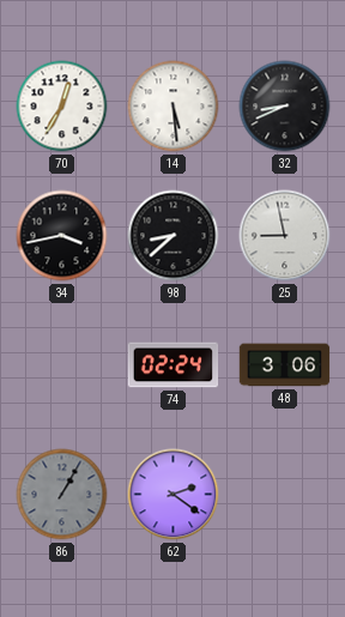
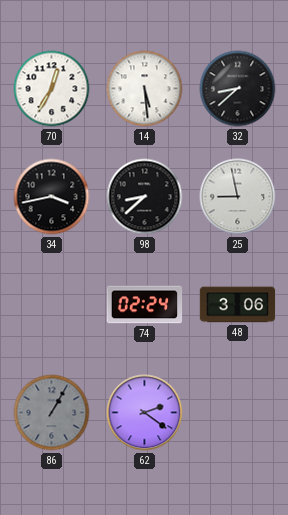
32: 8:41 -> 8:38 (238, 89)
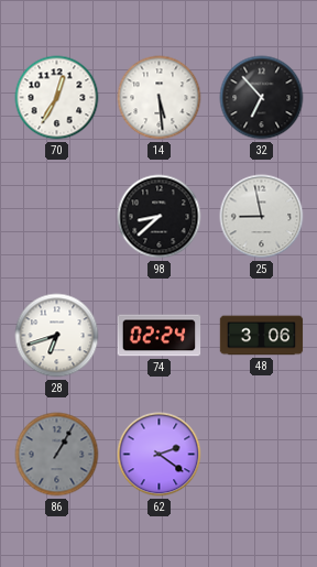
32: 8:38 -> 6:53 (262, 98)
34: 3:43 -> none (52, 197)
28: none -> 6:42 (57, 336)
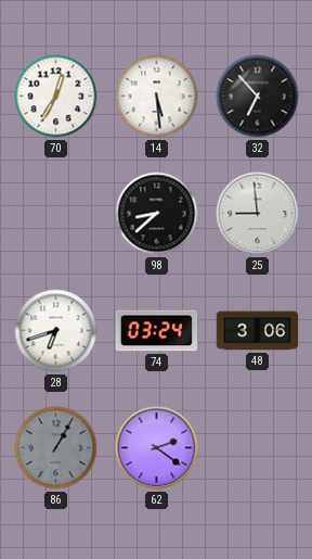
25: 8:58 -> 8:59 (258, 214)
74: 02:24 -> 03:24 (157, 331)
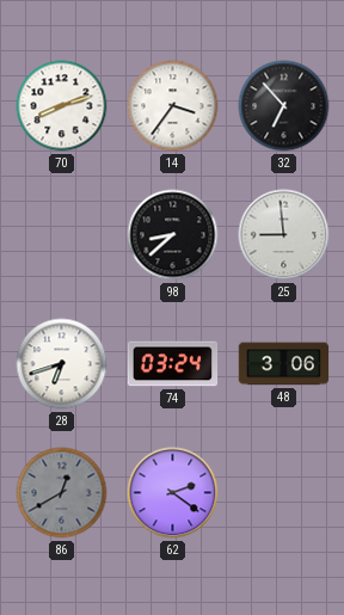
70: 12:35 -> 8:12 (62, 106)
14: 5:29 -> 3:36 (173, 106)
86: 1:05 -> 12:40 (62, 493)
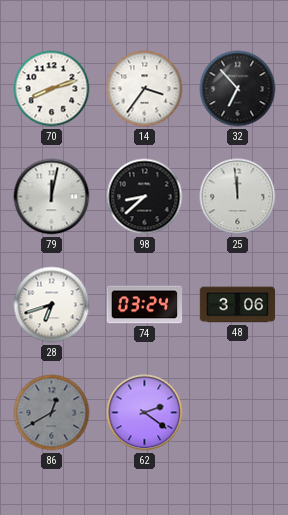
79: none -> 12:02 (52, 197)
25: 8:59 -> 11:59 (238, 197)
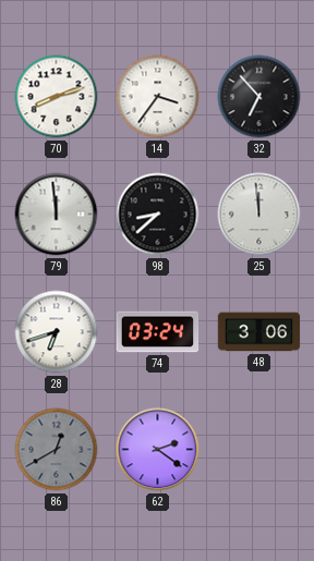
79: 12:02 -> 11:59 (57, 215)
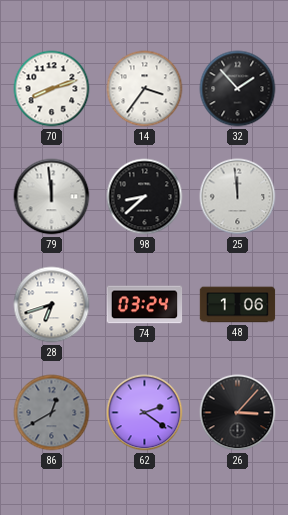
32: 6:53 -> 1:53 (238, 89)
48: 3:06 -> 1:06 (238, 305)
26: none -> 3:07 (238, 413)
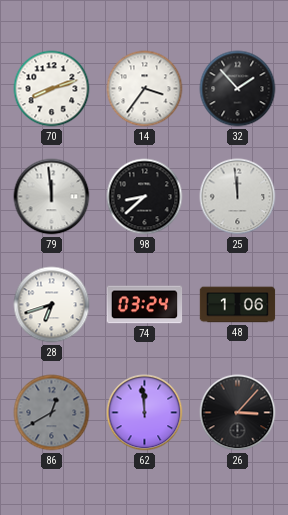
62: 2:21 -> 11:59 (145, 413)
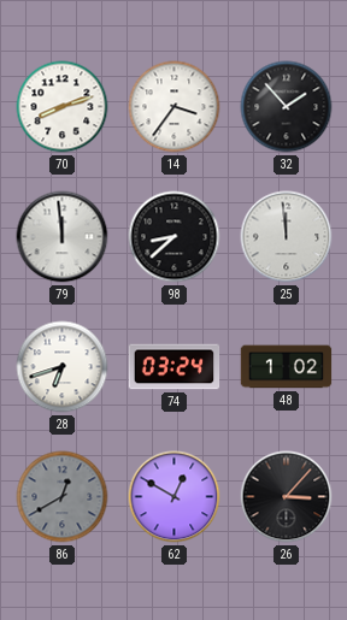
48: 1:06 -> 1:02 (287, 367)
62: 11:59 -> 12:50 (175, 497)
